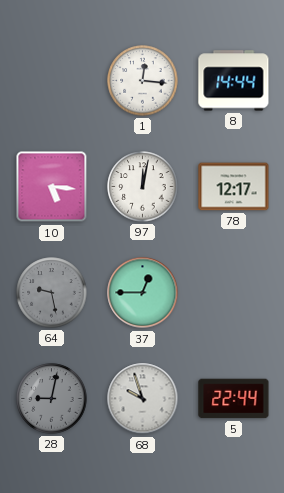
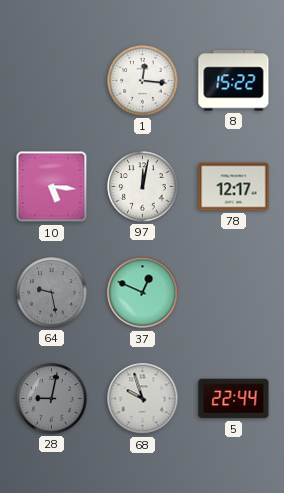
8: 14:44 -> 15:22 (234, 81)
37: 12:45 -> 12:49 (143, 293)
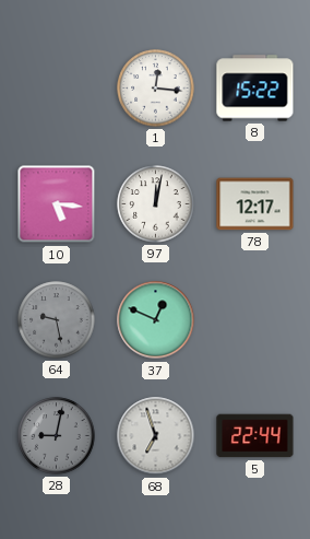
68: 9:57 -> 6:57 (156, 436)
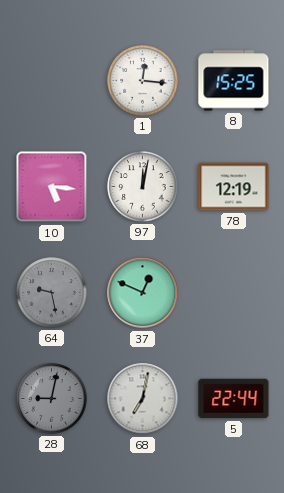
8: 15:22 -> 15:25 (234, 81)
78: 12:17 -> 12:19 (234, 187)
68: 6:57 -> 7:02 (143, 399)
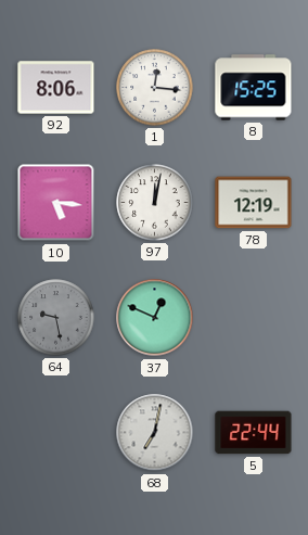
92: none -> 8:06 (56, 88)
28: 9:02 -> none (52, 399)
